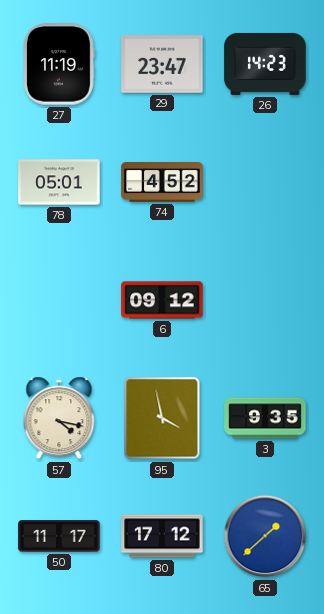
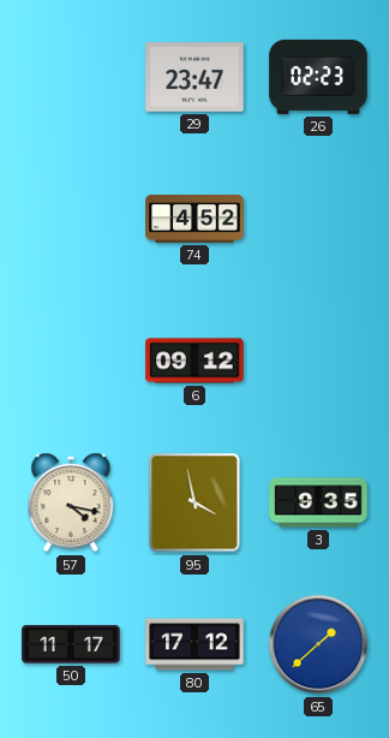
27: 11:19 -> none (60, 64)
26: 14:23 -> 02:23 (318, 77)
78: 05:01 -> none (59, 182)
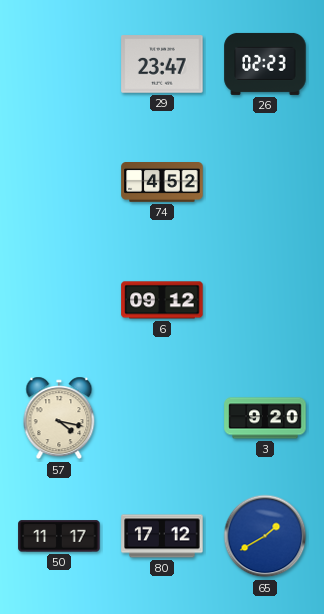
95: 3:58 -> none (194, 502)
3: 9:35 -> 9:20 (265, 418)
65: 1:38 -> 1:40 (265, 536)
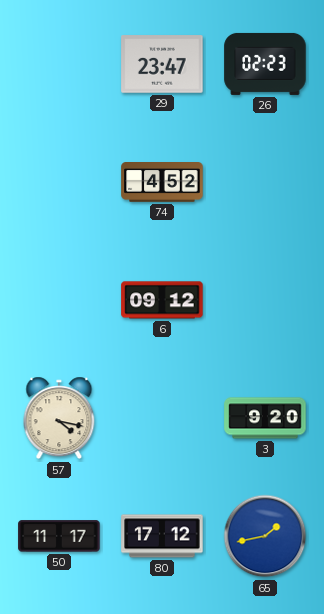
65: 1:40 -> 1:43 (265, 536)
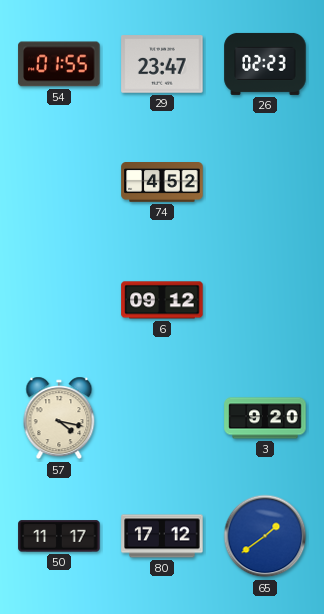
54: none -> 01:55 (59, 64)
65: 1:43 -> 1:39 (265, 536)
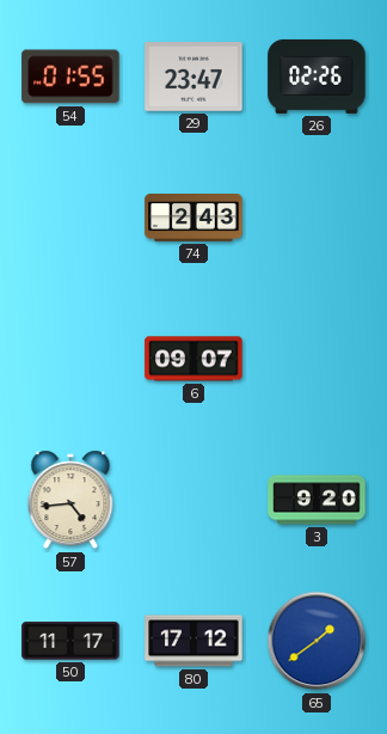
26: 02:23 -> 02:26 (317, 77)
74: 4:52 -> 2:43 (193, 218)
6: 09:12 -> 09:07 (193, 359)
57: 4:17 -> 4:44 (70, 500)
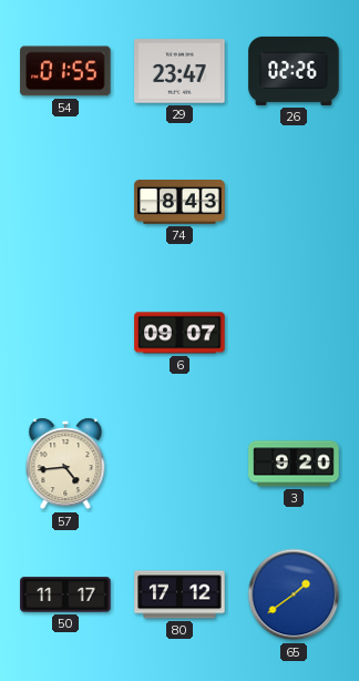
74: 2:43 -> 8:43 (179, 202)
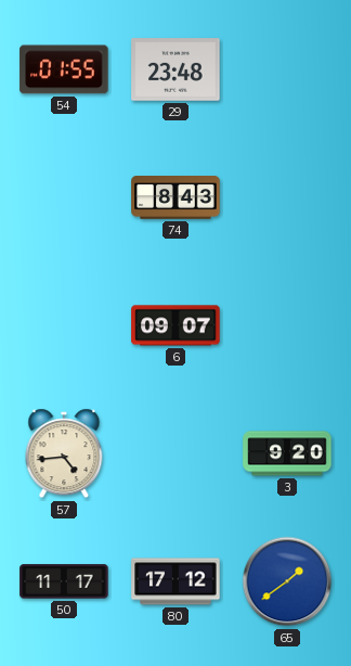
29: 23:47 -> 23:48 (175, 69)
26: 02:26 -> none (294, 71)
